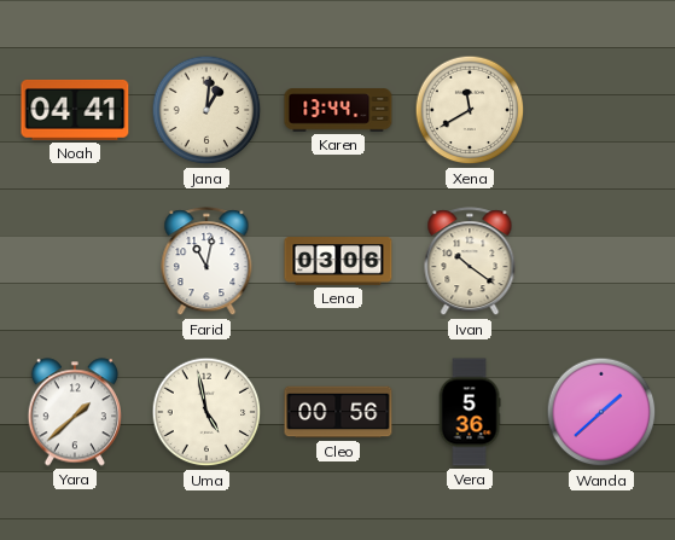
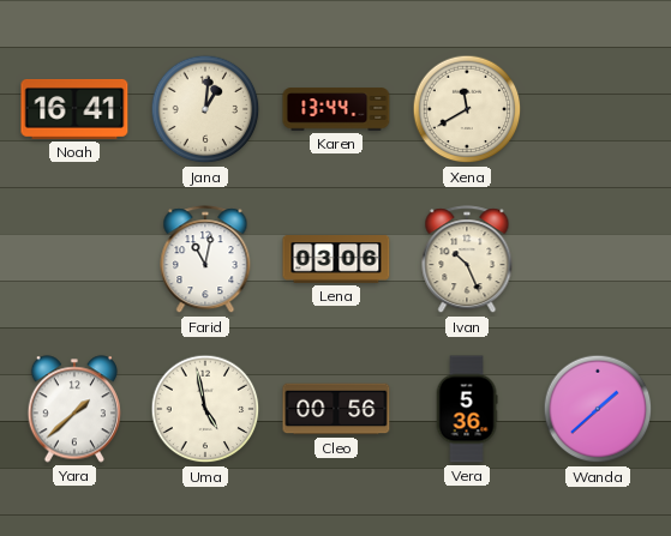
Noah: 04:41 -> 16:41 (74, 109)
Ivan: 10:21 -> 10:26 (467, 260)
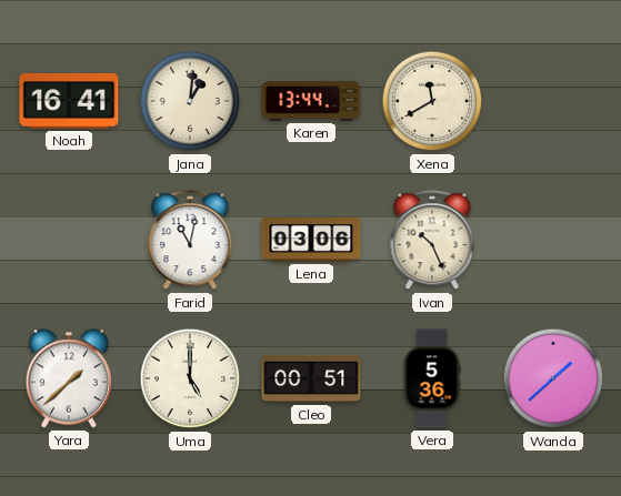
Uma: 4:58 -> 5:00 (190, 378)
Cleo: 00:56 -> 00:51 (311, 378)
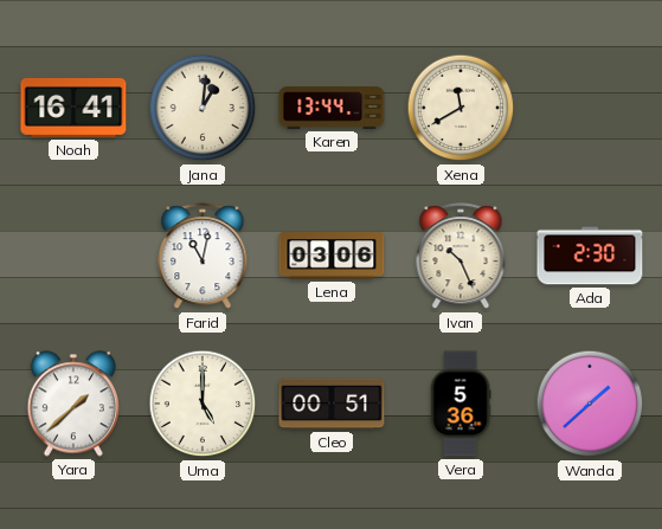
Ada: none -> 2:30 (590, 256)
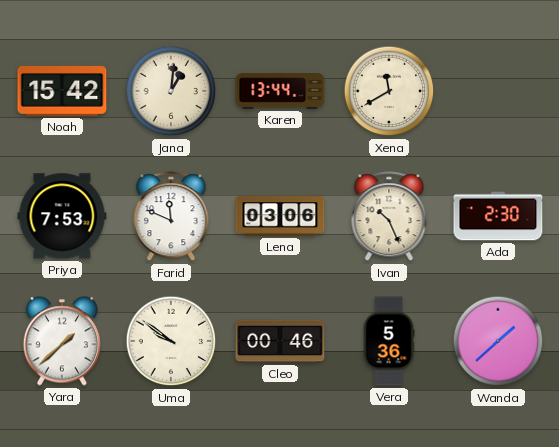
Noah: 16:41 -> 15:42 (62, 91)
Priya: none -> 7:53 (62, 216)
Farid: 11:02 -> 11:49 (171, 217)
Uma: 5:00 -> 9:51 (171, 341)
Cleo: 00:51 -> 00:46 (280, 341)
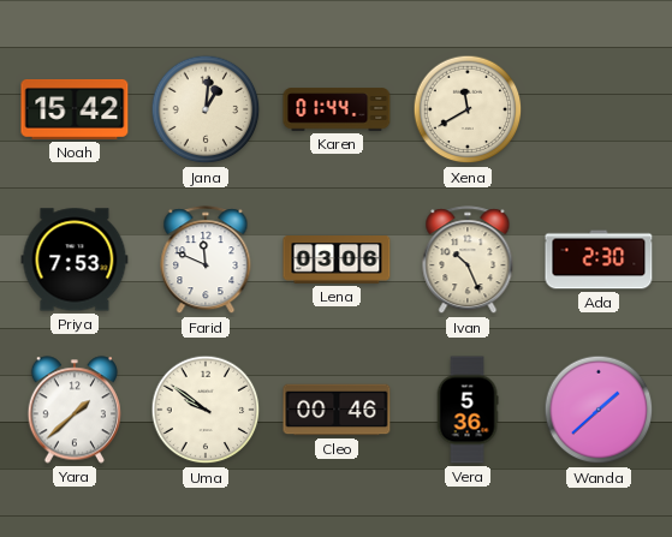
Karen: 13:44 -> 01:44 (337, 109)
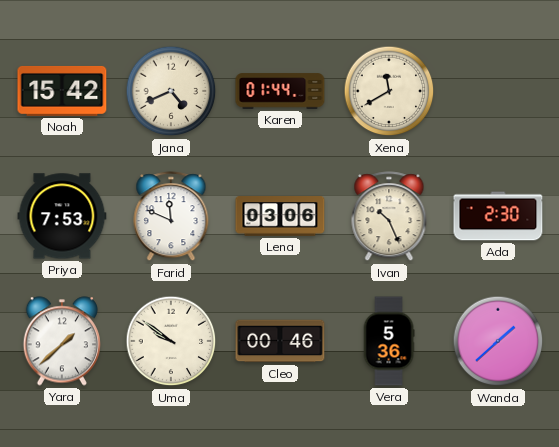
Jana: 1:01 -> 4:41 (171, 91)
